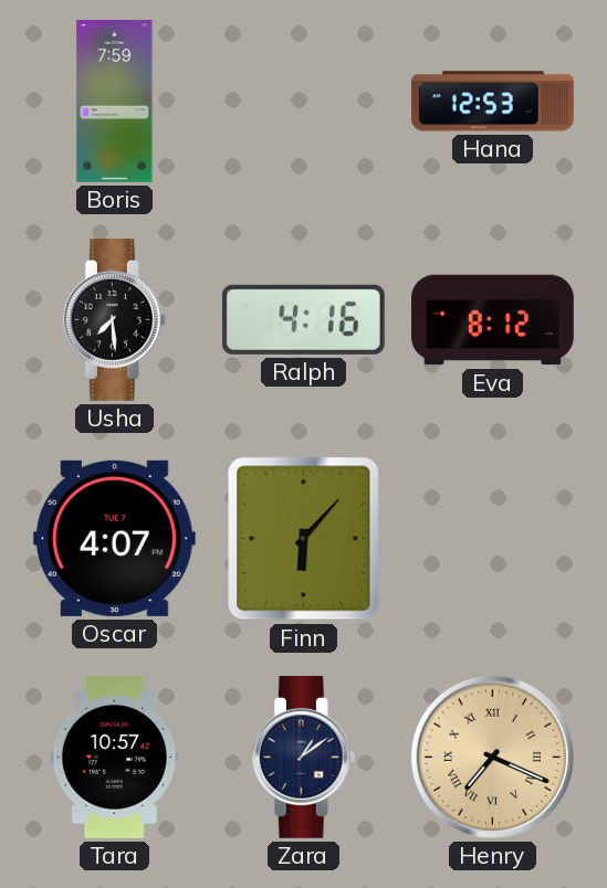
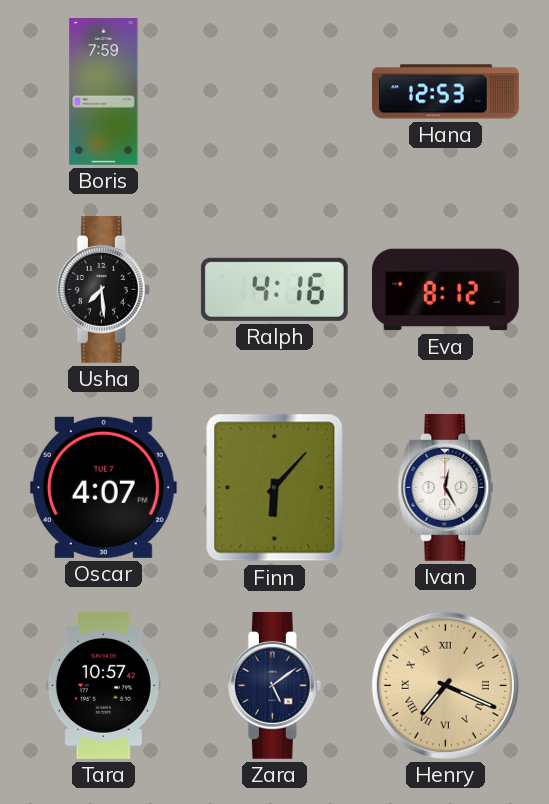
Ivan: none -> 12:25 (446, 487)
Zara: 1:09 -> 5:09 (274, 685)
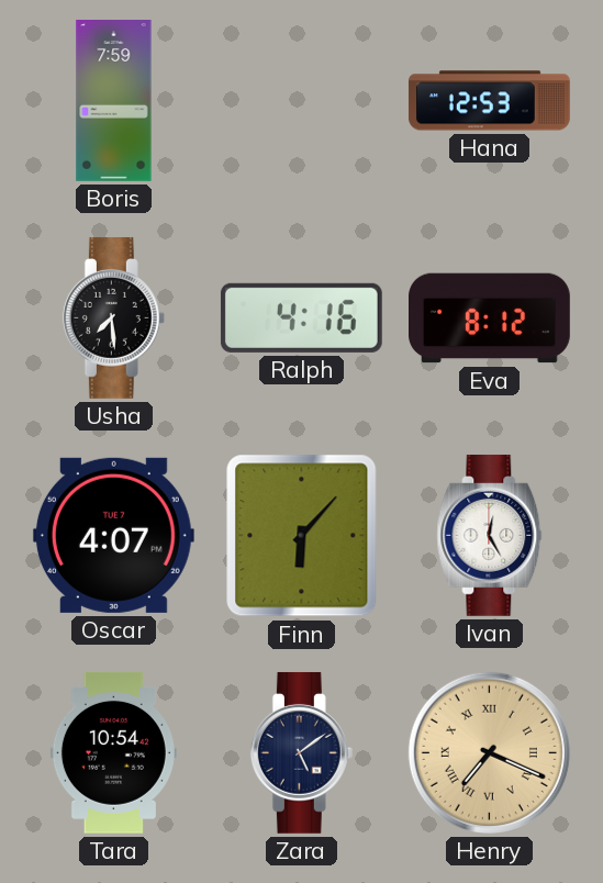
Tara: 10:57 -> 10:54 (113, 752)
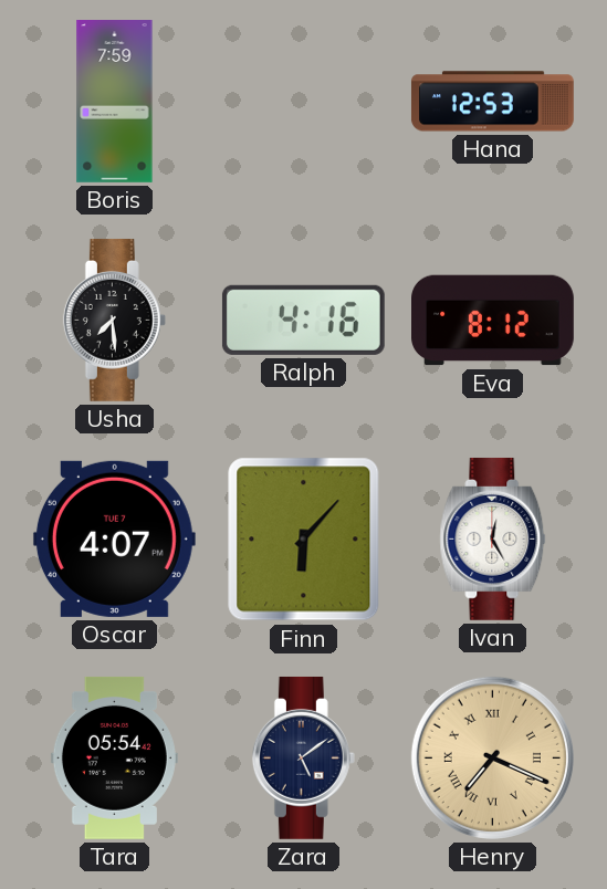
Tara: 10:54 -> 05:54 (114, 757)
